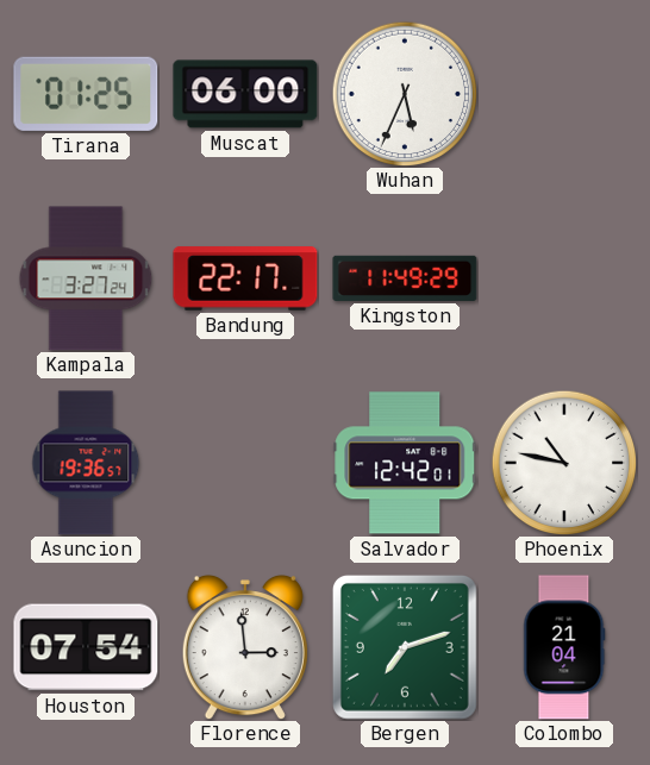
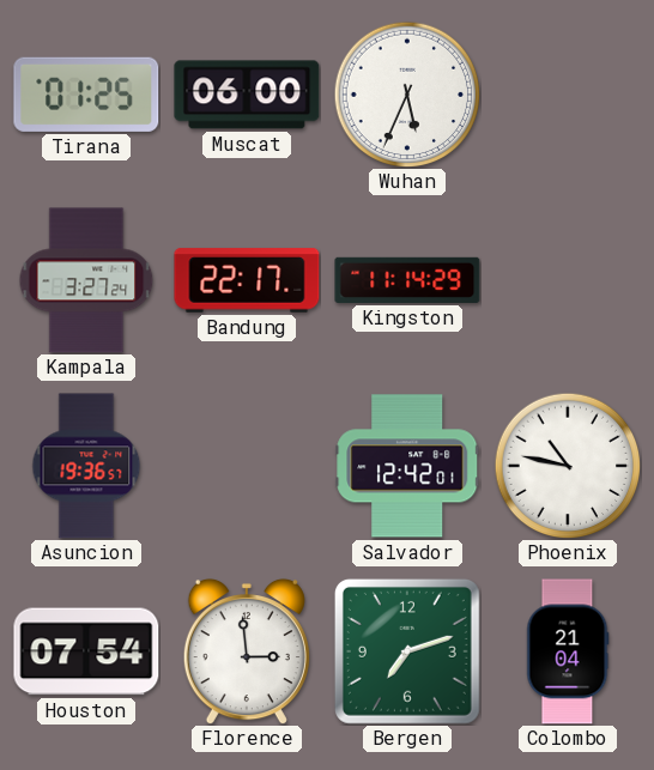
Kingston: 11:49 -> 11:14 (407, 280)
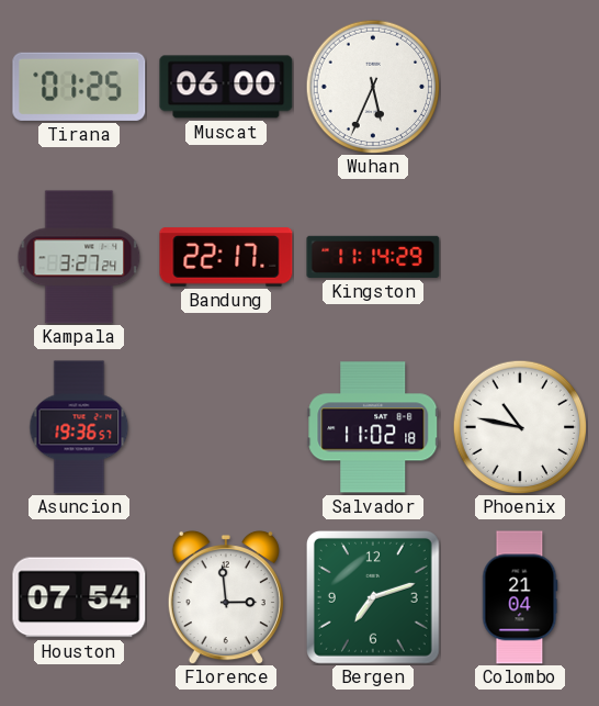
Salvador: 12:42 -> 11:02 (373, 427)
